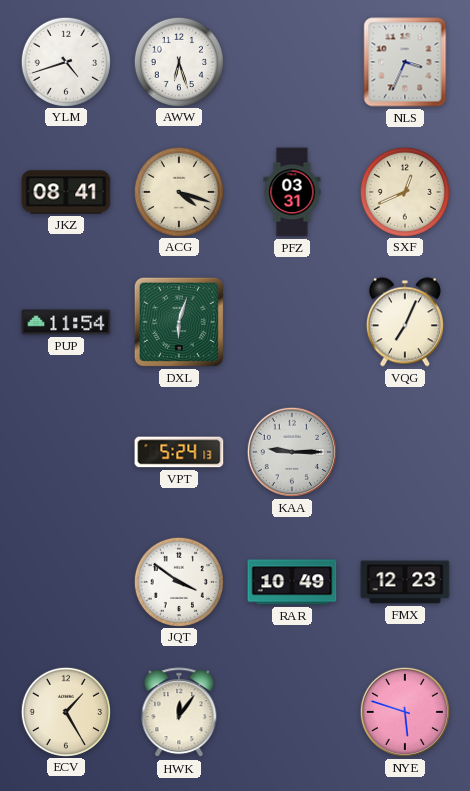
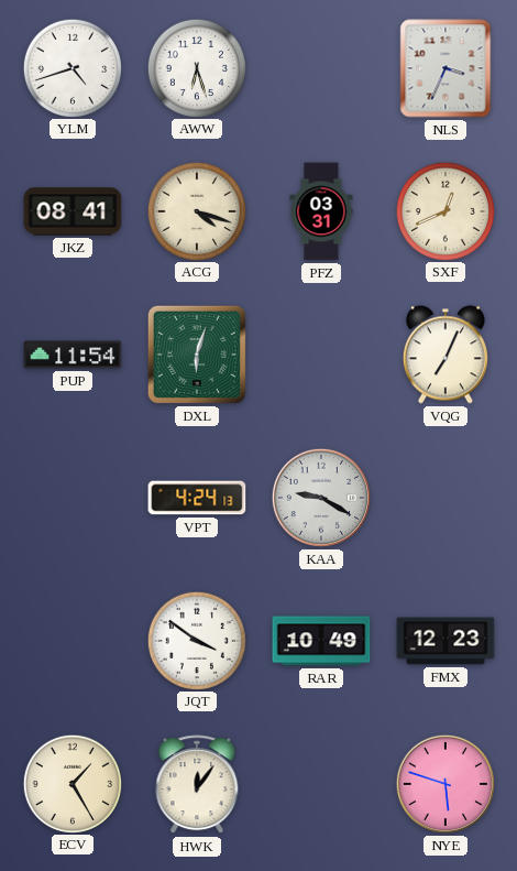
VPT: 5:24 -> 4:24 (197, 498)
KAA: 9:15 -> 9:20 (321, 498)
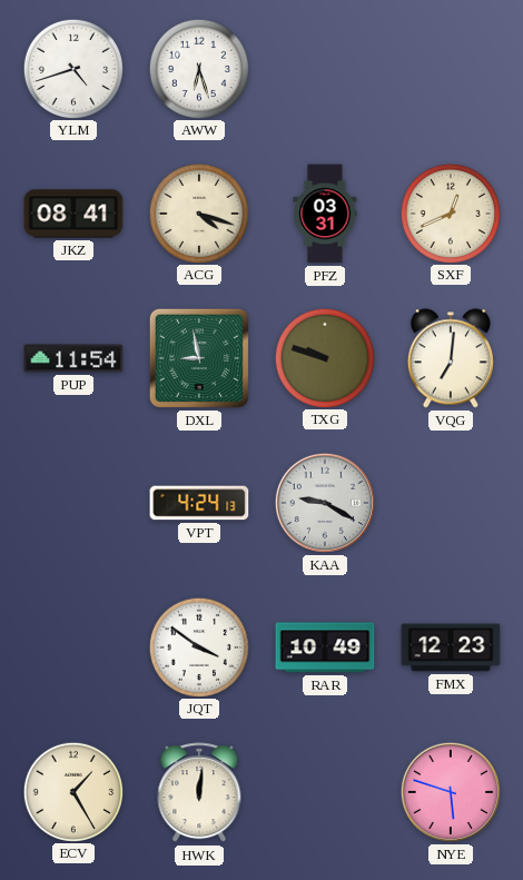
NLS: 3:34 -> none (446, 68)
DXL: 6:03 -> 8:58 (199, 358)
TXG: none -> 9:48 (324, 357)
VQG: 7:04 -> 7:01 (451, 358)
HWK: 12:06 -> 12:01 (199, 793)
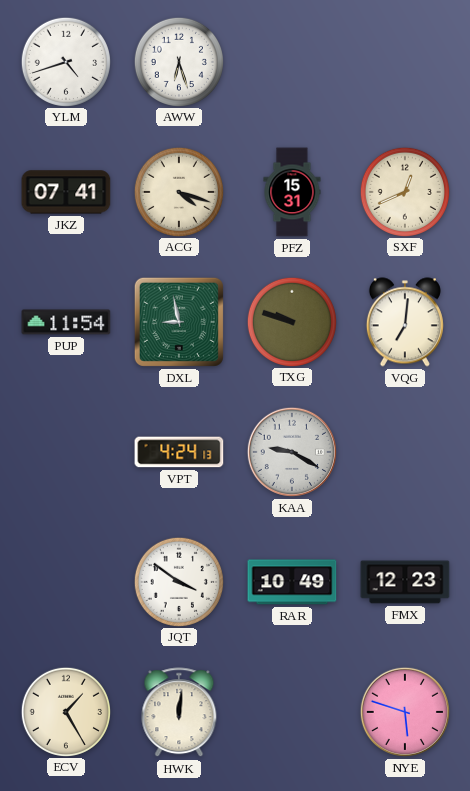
JKZ: 08:41 -> 07:41 (66, 192)
PFZ: 03:31 -> 15:31 (292, 192)
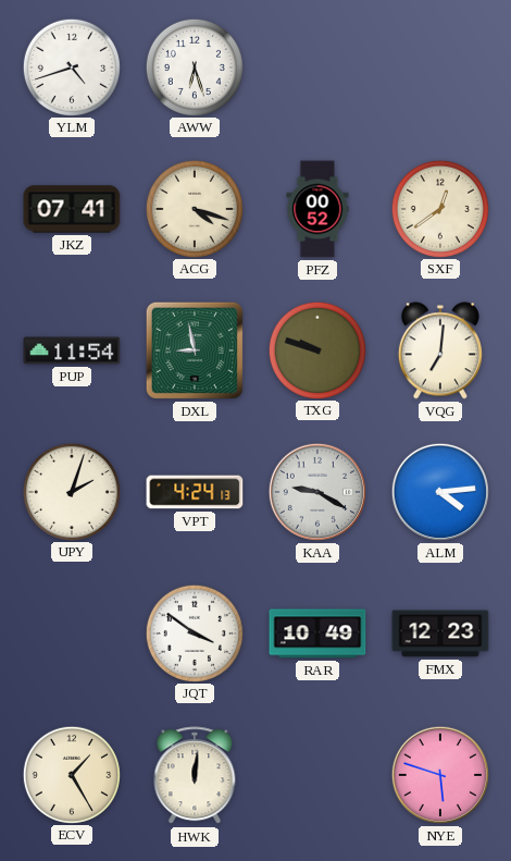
PFZ: 15:31 -> 00:52 (317, 209)
SXF: 12:41 -> 12:39 (439, 208)
UPY: none -> 2:03 (71, 491)
ALM: none -> 4:14 (440, 492)
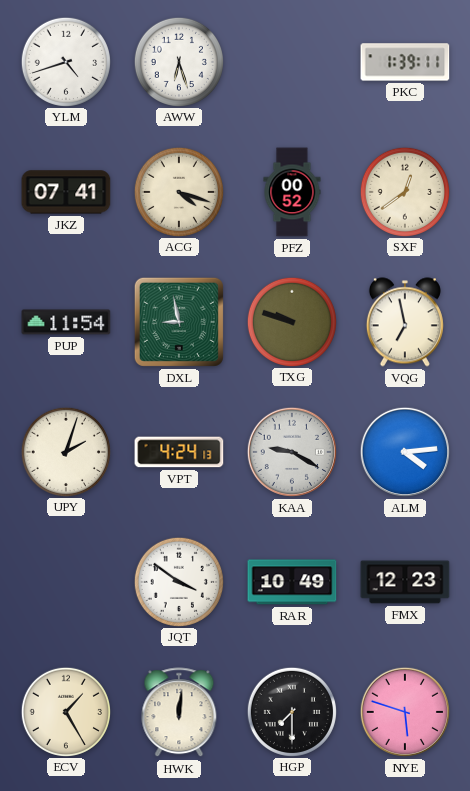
PKC: none -> 1:39 (405, 62)
VQG: 7:01 -> 6:58 (405, 322)
HGP: none -> 7:30 (291, 711)
